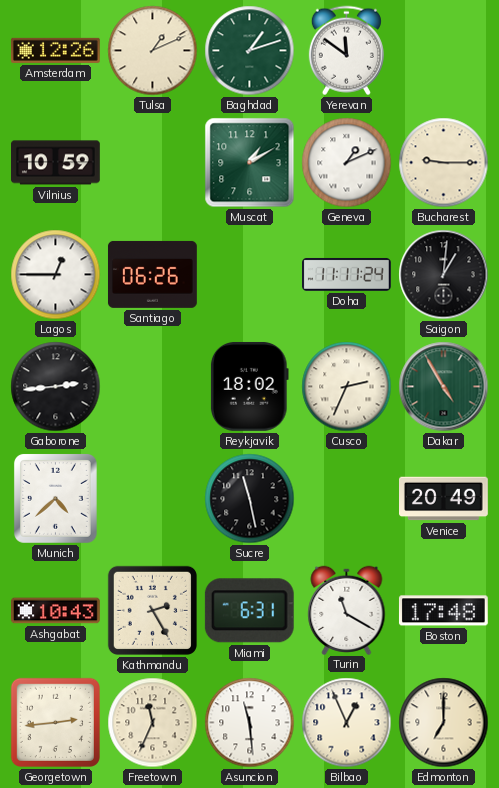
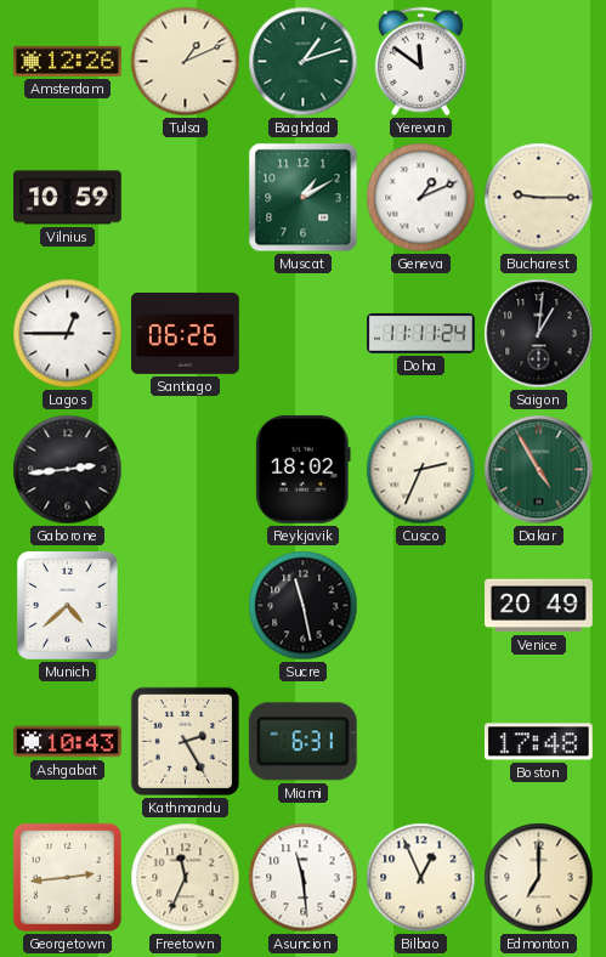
Turin: 11:20 -> none (347, 610)
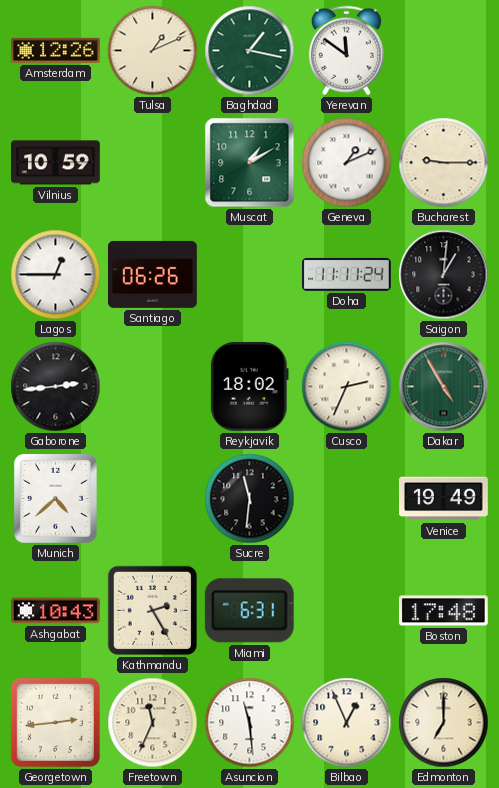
Baghdad: 1:12 -> 1:17 (250, 51)
Sucre: 11:28 -> 11:31 (250, 499)
Venice: 20:49 -> 19:49 (444, 499)
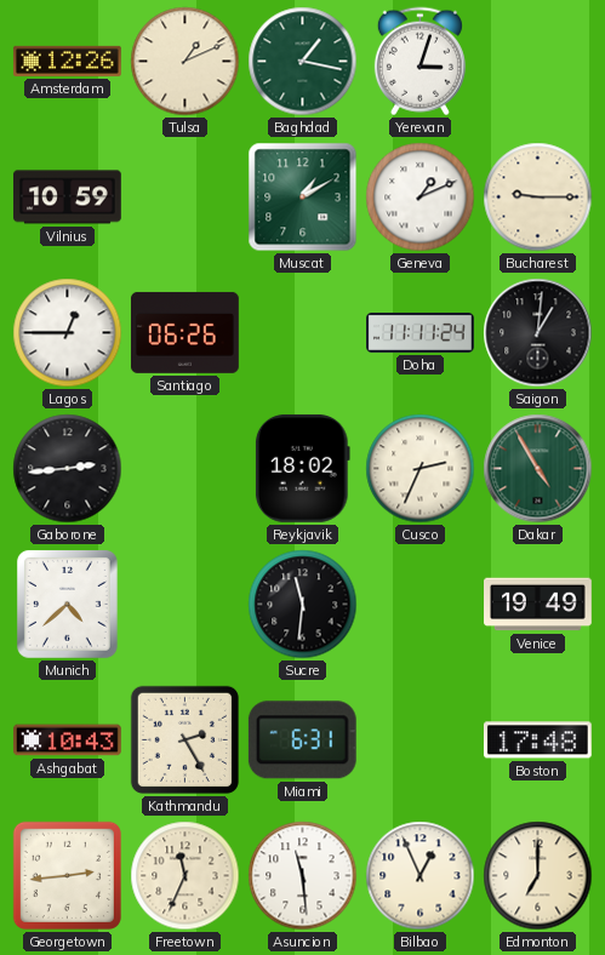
Yerevan: 11:51 -> 3:03 (419, 62)
